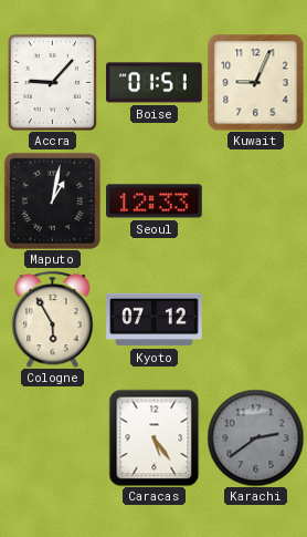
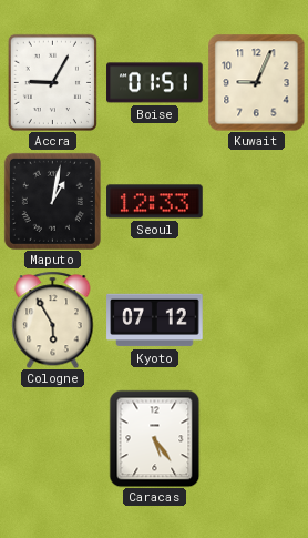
Accra: 9:07 -> 9:05 (52, 82)
Karachi: 2:39 -> none (255, 437)
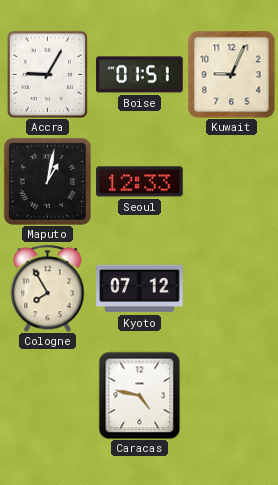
Cologne: 5:55 -> 7:55 (48, 288)
Caracas: 5:24 -> 4:47 (140, 395)
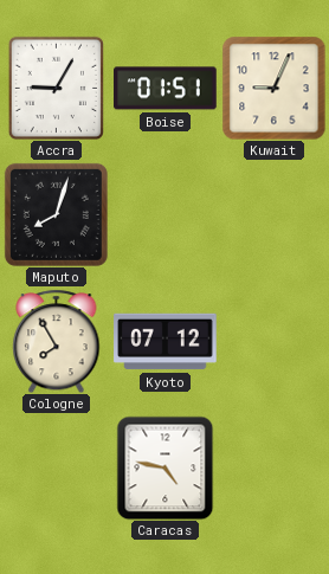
Maputo: 1:02 -> 8:03 (56, 214)
Seoul: 12:33 -> none (140, 182)
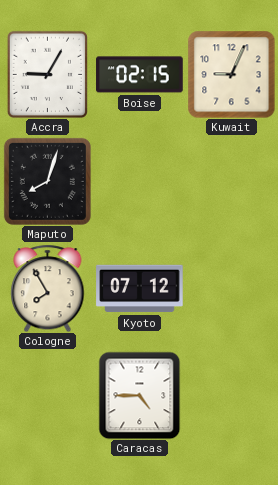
Boise: 01:51 -> 02:15 (140, 75)
Caracas: 4:47 -> 4:45 (140, 395)
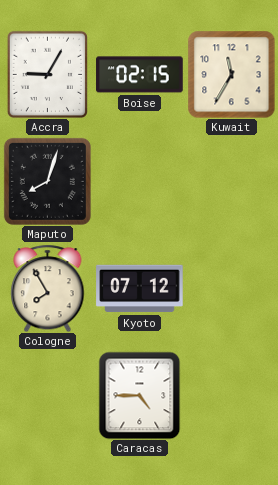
Kuwait: 9:04 -> 11:35 (231, 74)
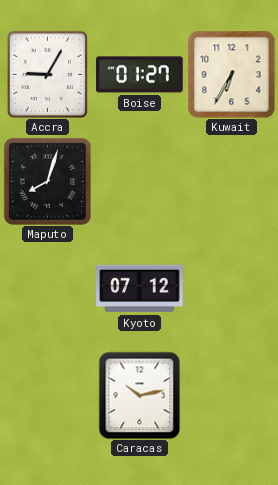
Boise: 02:15 -> 01:27 (140, 75)
Kuwait: 11:35 -> 6:35 (231, 74)
Cologne: 7:55 -> none (48, 288)
Caracas: 4:45 -> 10:13 (140, 395)
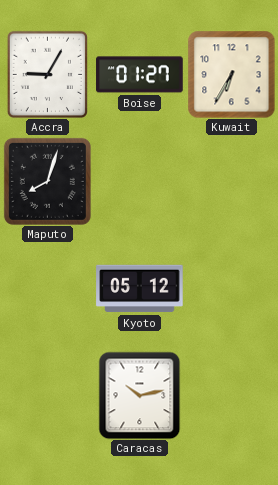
Kyoto: 07:12 -> 05:12 (140, 289)
